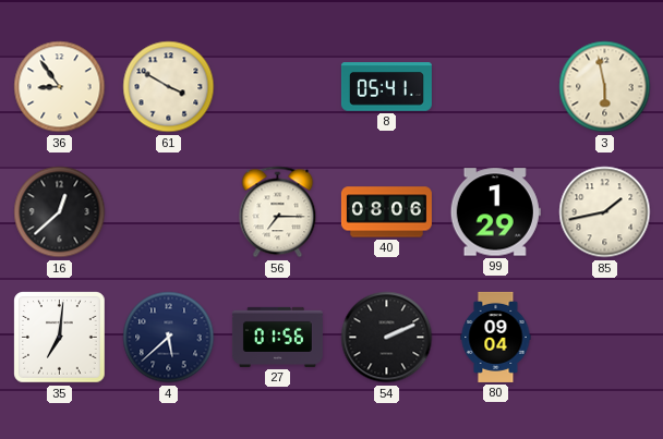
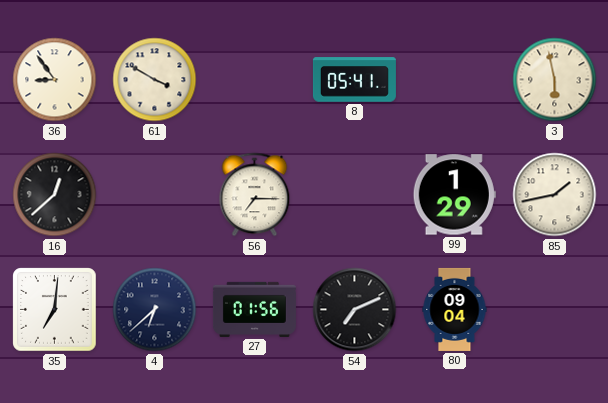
40: 08:06 -> none (386, 212)
4: 5:38 -> 6:38 (155, 310)
54: 2:11 -> 7:11 (355, 310)
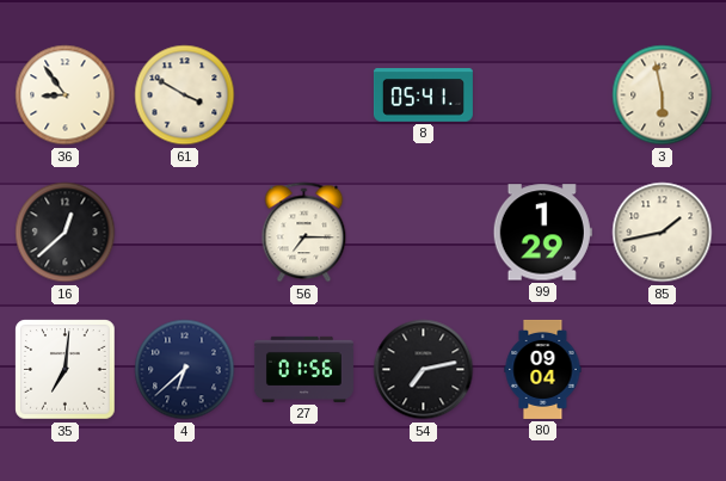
54: 7:11 -> 7:13 (424, 370)
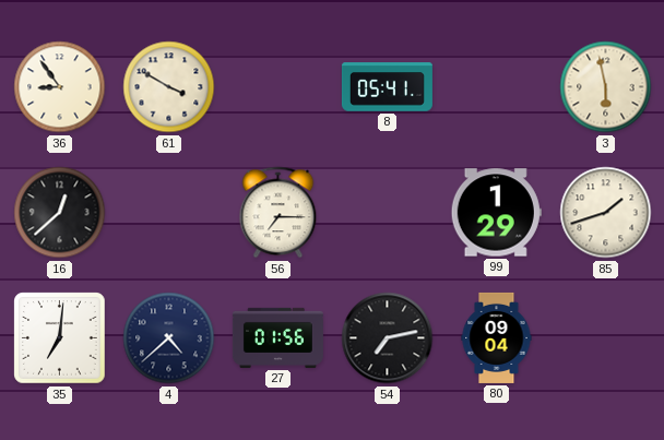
85: 1:43 -> 1:42 (606, 213)
4: 6:38 -> 4:38 (169, 338)
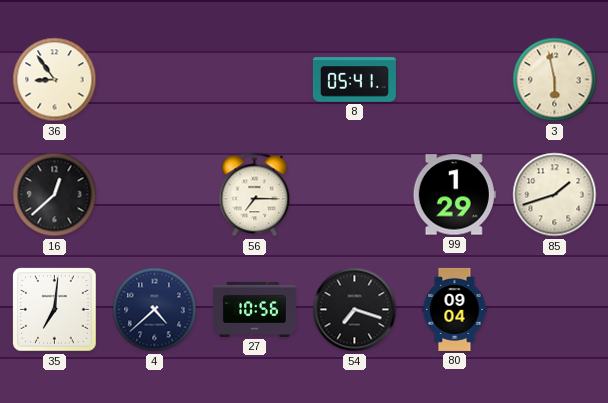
61: 3:50 -> none (169, 87)
27: 01:56 -> 10:56 (254, 309)
54: 7:13 -> 7:18 (355, 310)
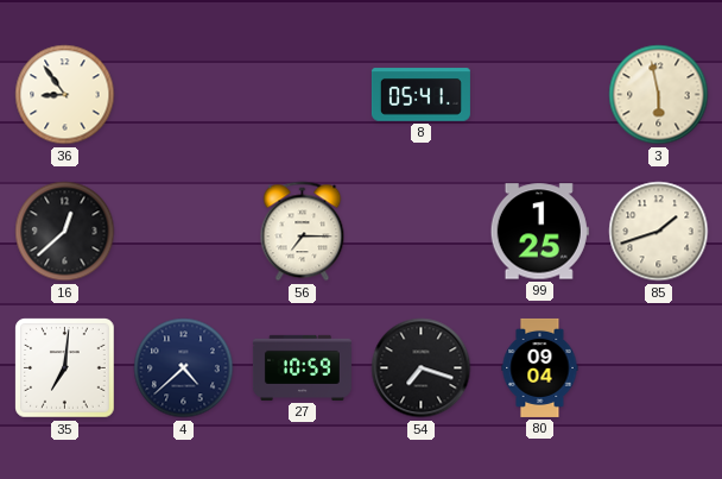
99: 1:29 -> 1:25 (539, 232)
27: 10:56 -> 10:59 (302, 367)
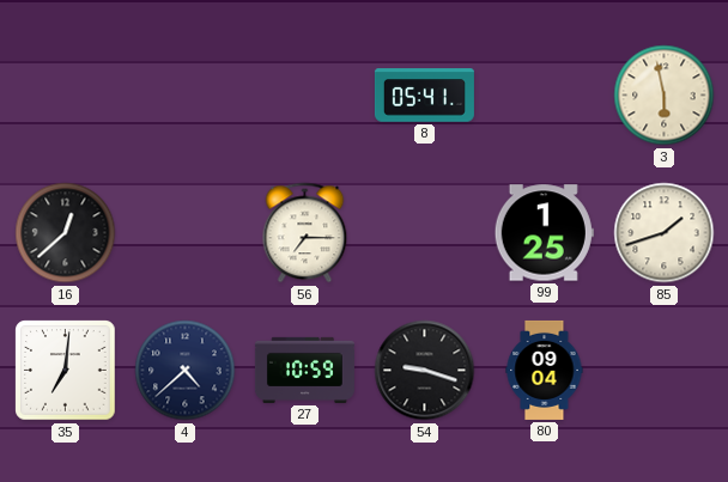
36: 8:54 -> none (65, 95)
54: 7:18 -> 9:18 (425, 371)
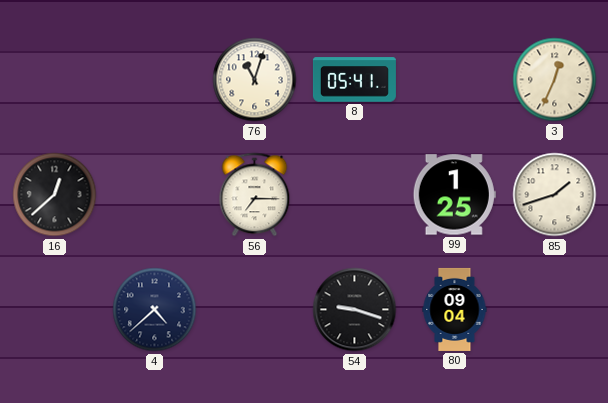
76: none -> 11:03 (255, 80)
3: 5:58 -> 12:34 (555, 80)
35: 7:01 -> none (66, 371)
27: 10:59 -> none (304, 370)
